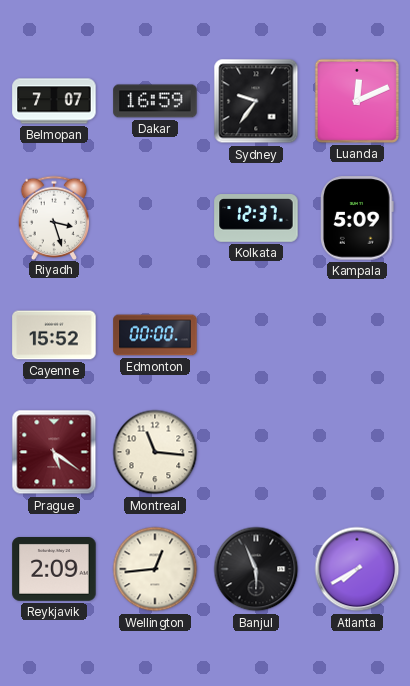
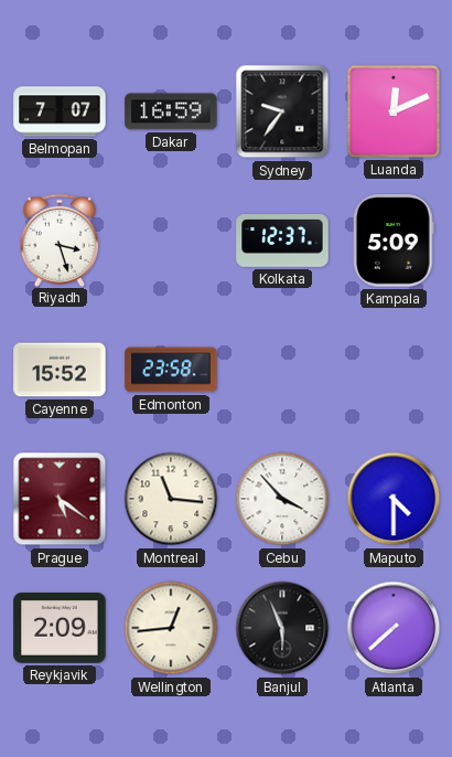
Edmonton: 00:00 -> 23:58 (171, 370)
Cebu: none -> 3:53 (282, 499)
Maputo: none -> 4:30 (394, 499)
Atlanta: 7:40 -> 7:38 (394, 628)
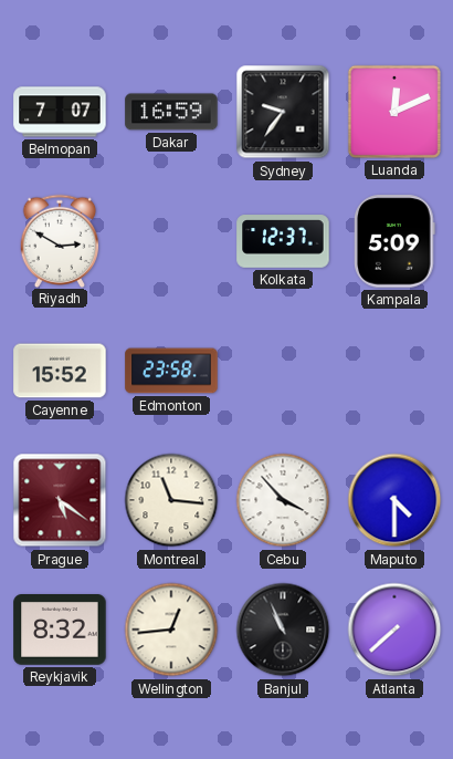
Riyadh: 3:27 -> 2:50 (60, 240)
Reykjavik: 2:09 -> 8:32 (60, 631)
Banjul: 5:56 -> 10:56 (283, 630)
